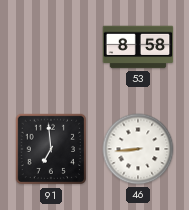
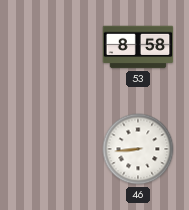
91: 6:59 -> none (51, 149)
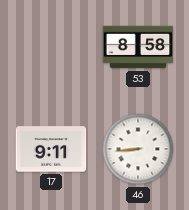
17: none -> 9:11 (51, 149)
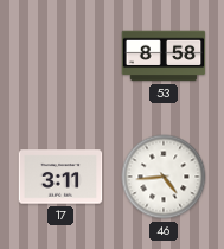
17: 9:11 -> 3:11 (60, 177)
46: 8:44 -> 4:44 (164, 177)
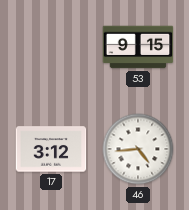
53: 8:58 -> 9:15 (138, 47)
17: 3:11 -> 3:12 (51, 149)
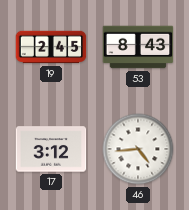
19: none -> 2:45 (51, 47)
53: 9:15 -> 8:43 (138, 47)
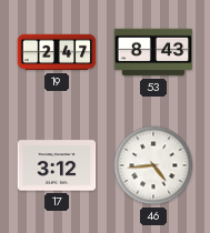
19: 2:45 -> 2:47 (57, 52)
